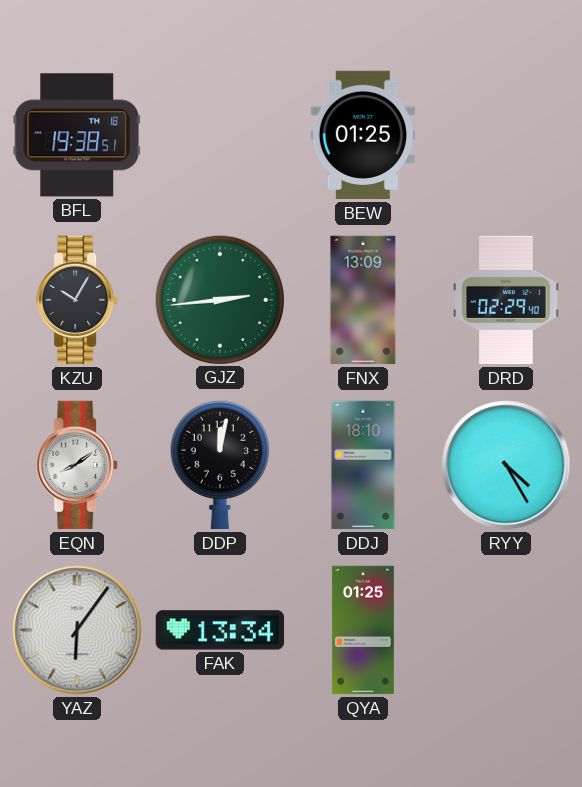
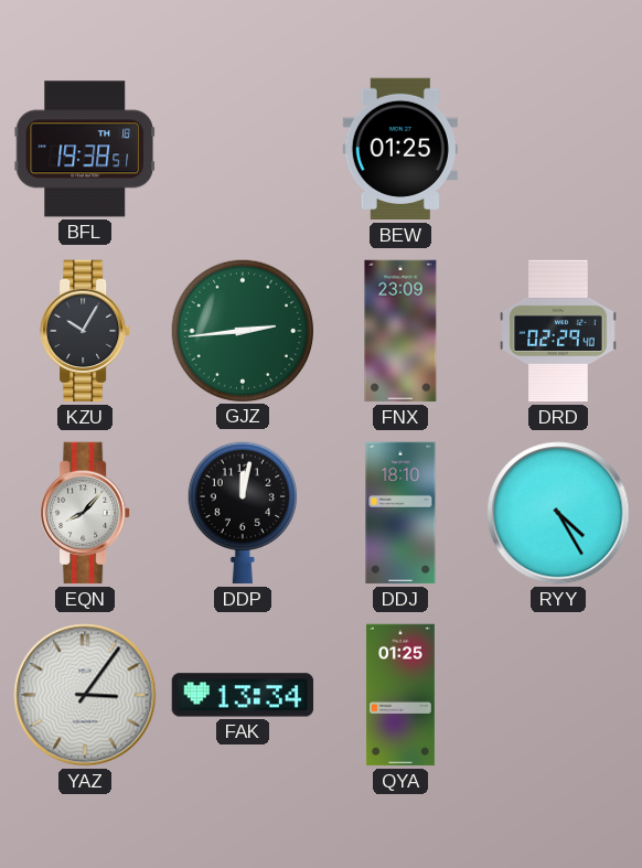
FNX: 13:09 -> 23:09 (400, 331)
EQN: 8:09 -> 8:07 (85, 513)
YAZ: 6:06 -> 3:06 (85, 695)
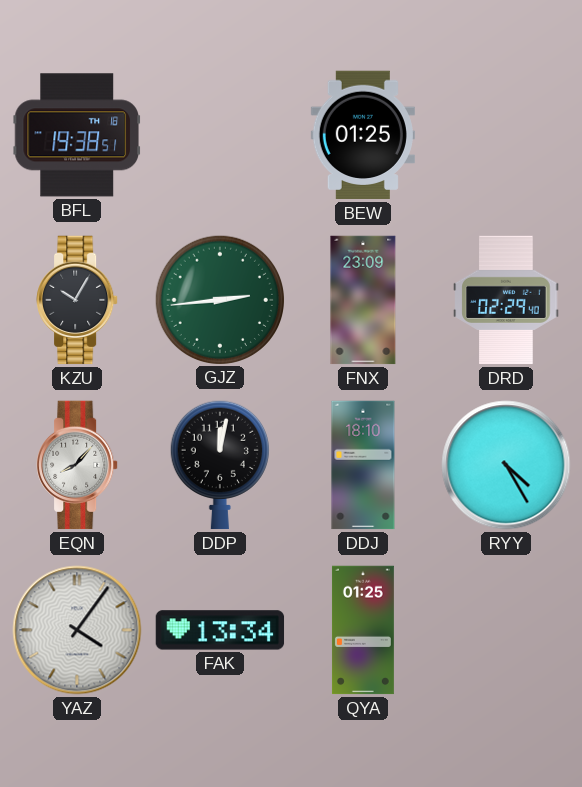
YAZ: 3:06 -> 4:06 (77, 630)
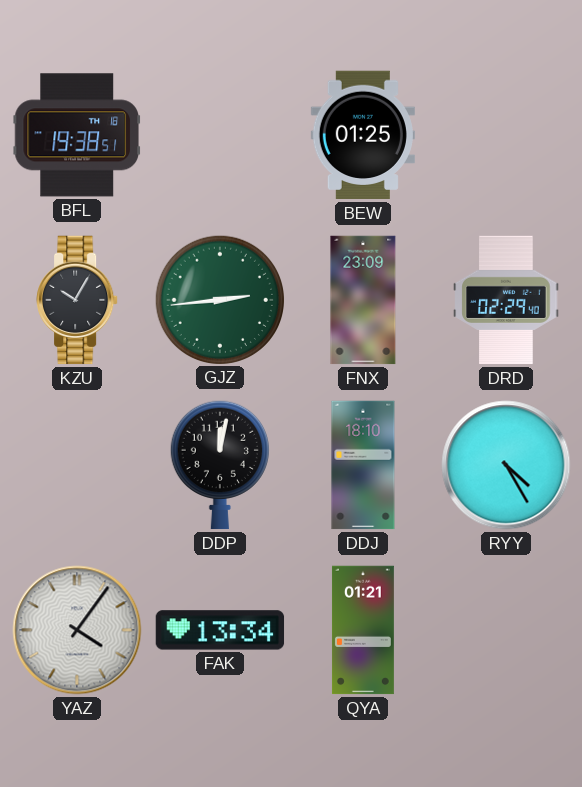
EQN: 8:07 -> none (77, 465)
QYA: 01:25 -> 01:21 (363, 630)
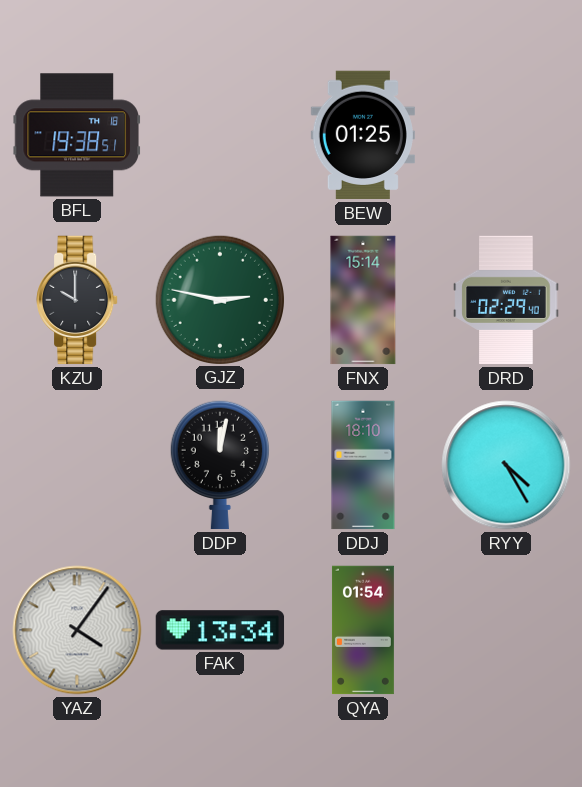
KZU: 10:05 -> 10:00 (77, 300)
GJZ: 2:44 -> 2:47 (219, 299)
FNX: 23:09 -> 15:14 (363, 300)
QYA: 01:21 -> 01:54 (363, 630)
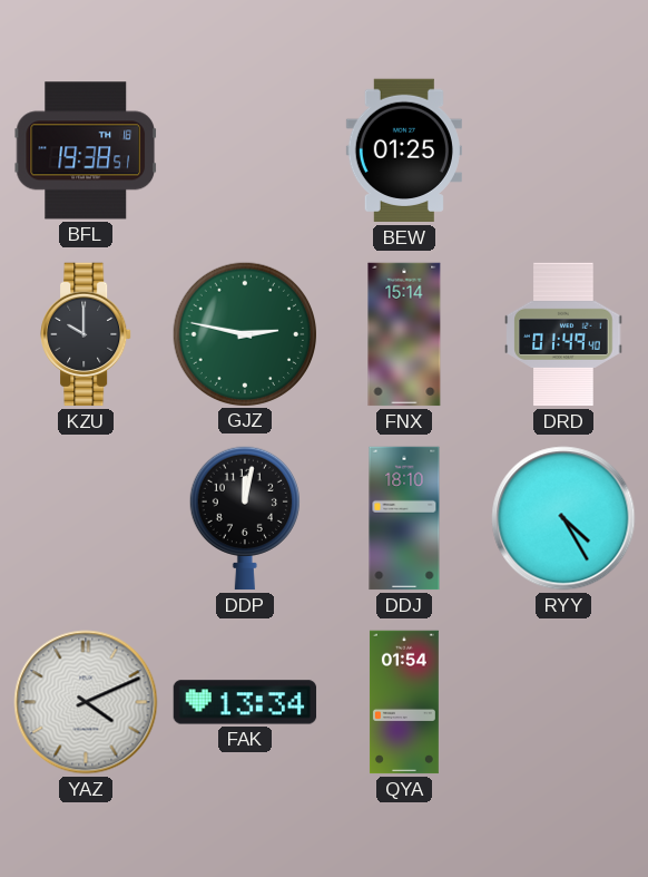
DRD: 02:29 -> 01:49 (563, 334)
YAZ: 4:06 -> 4:11 (86, 702)
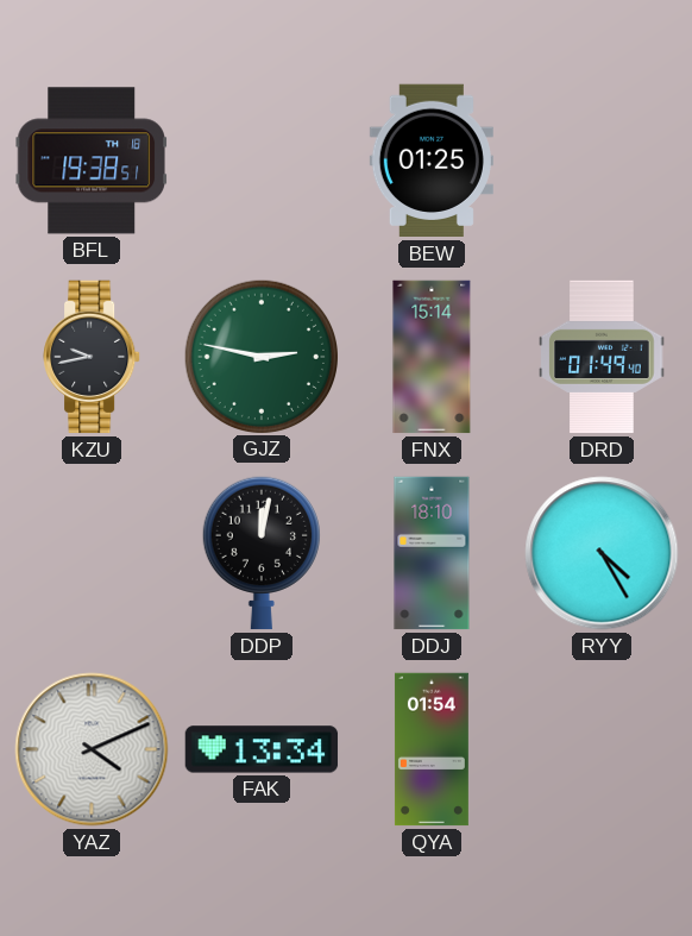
KZU: 10:00 -> 9:43 (92, 357)
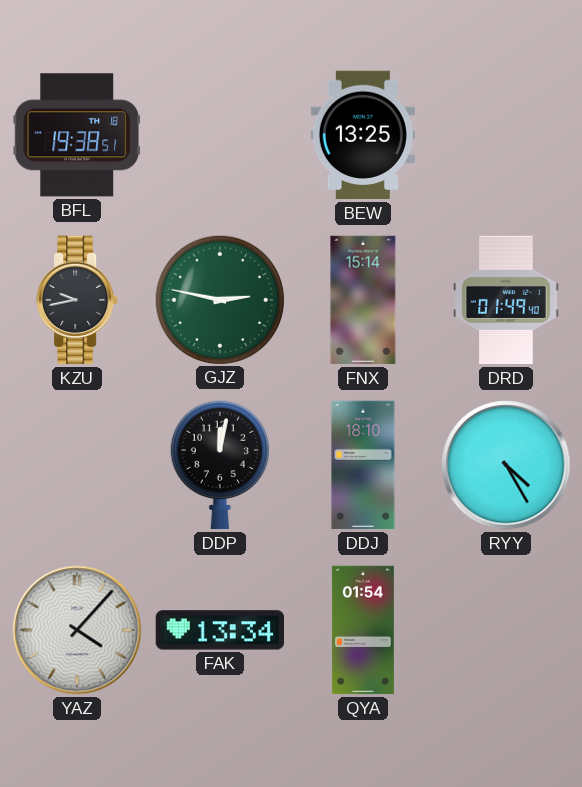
BEW: 01:25 -> 13:25 (363, 135)
YAZ: 4:11 -> 4:07 (77, 630)
